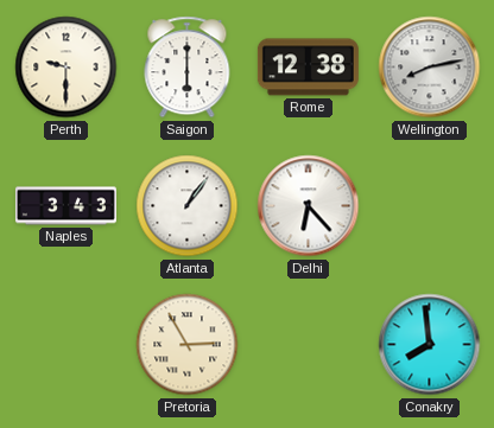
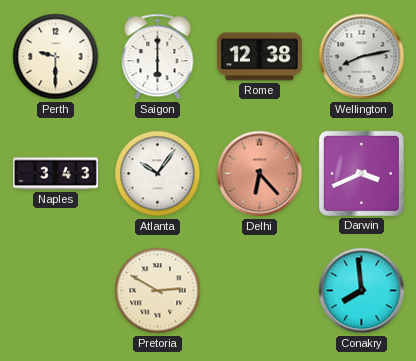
Atlanta: 1:06 -> 10:06 (158, 174)
Delhi dial: white -> salmon (260, 174)
Darwin: none -> 3:41 (361, 173)
Pretoria: 2:55 -> 2:50 (158, 291)
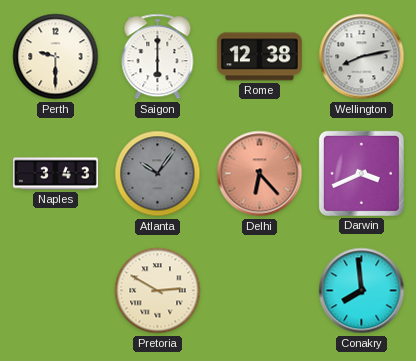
Atlanta dial: white -> grey (158, 174)
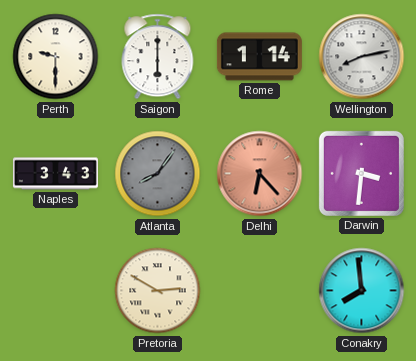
Rome: 12:38 -> 1:14 (259, 57)
Atlanta: 10:06 -> 8:06 (158, 174)
Darwin: 3:41 -> 3:31 (361, 173)
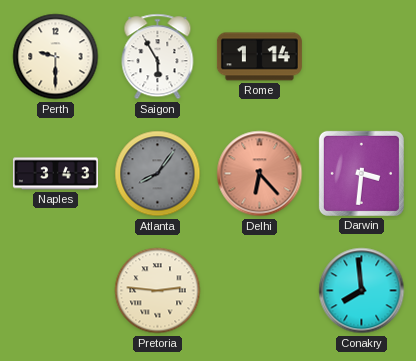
Saigon: 6:00 -> 5:55 (158, 57)
Wellington: 8:13 -> none (362, 57)
Pretoria: 2:50 -> 2:46 (158, 291)
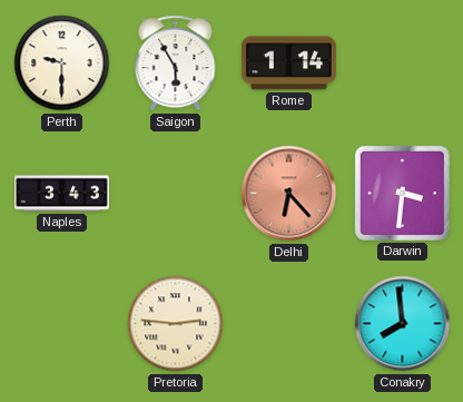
Atlanta: 8:06 -> none (158, 174)
